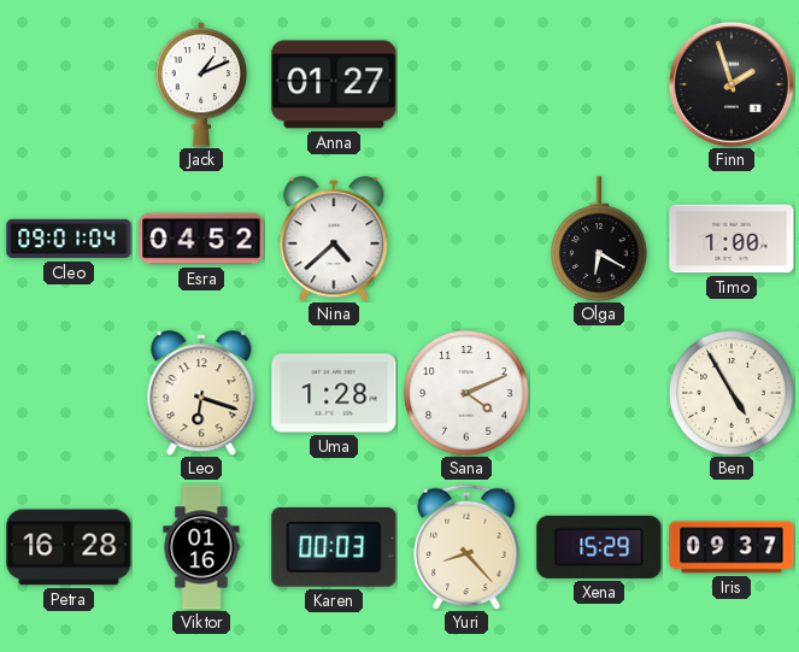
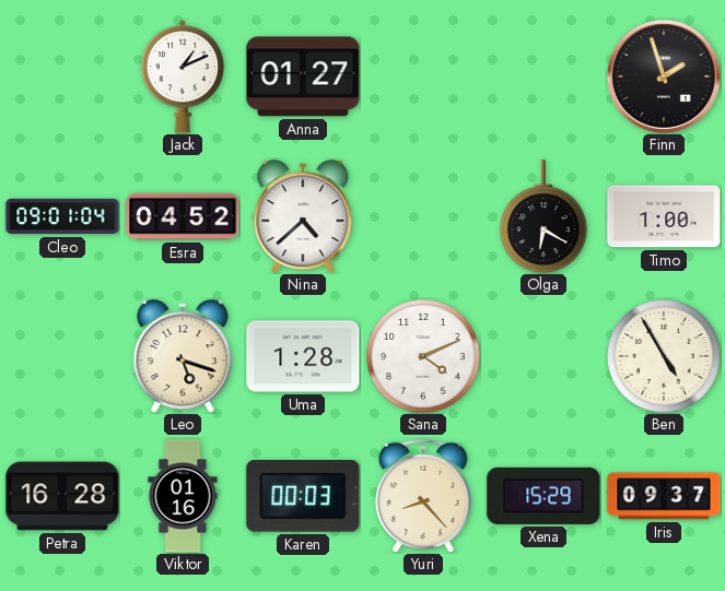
Leo: 6:18 -> 5:18 (183, 356)
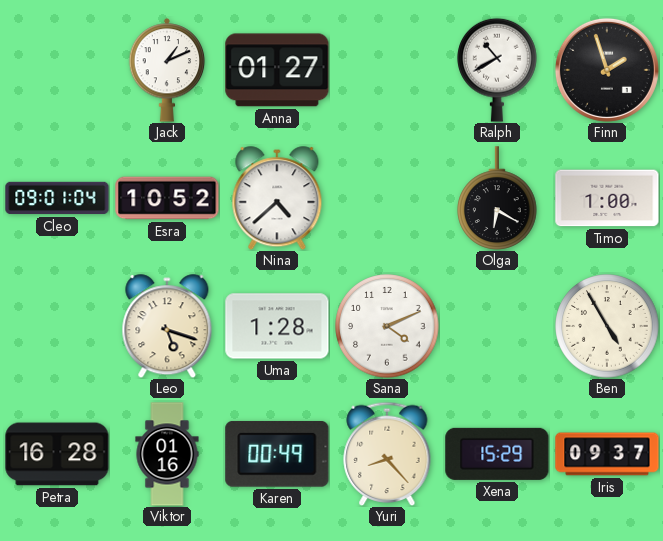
Ralph: none -> 10:40 (497, 70)
Esra: 04:52 -> 10:52 (167, 198)
Karen: 00:03 -> 00:49 (277, 454)
